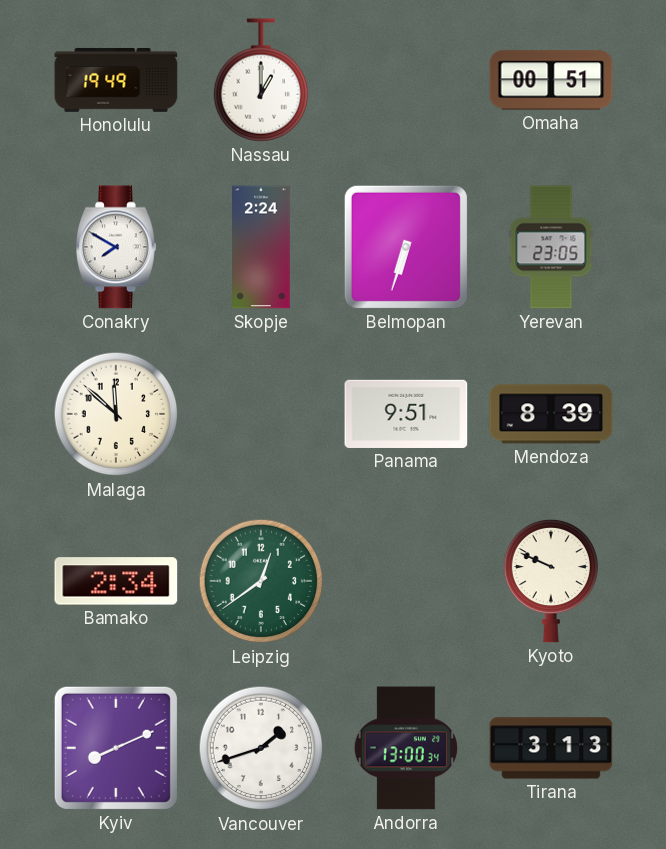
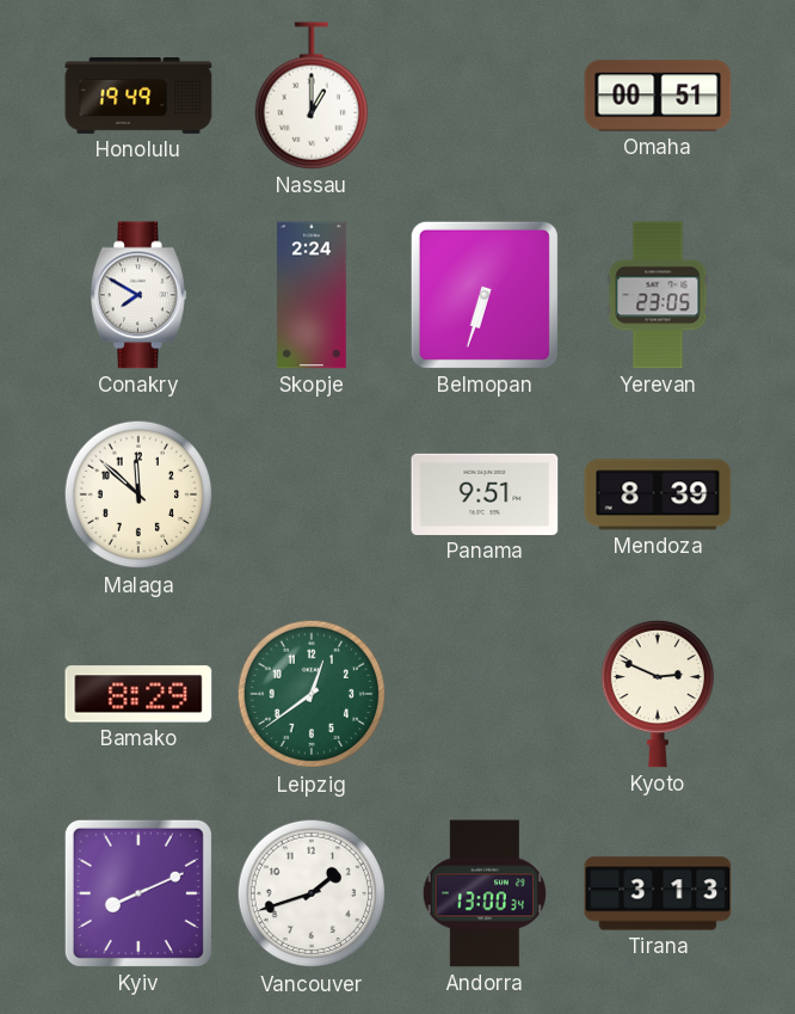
Bamako: 2:34 -> 8:29 (138, 694)
Kyoto: 9:49 -> 2:49 (657, 694)
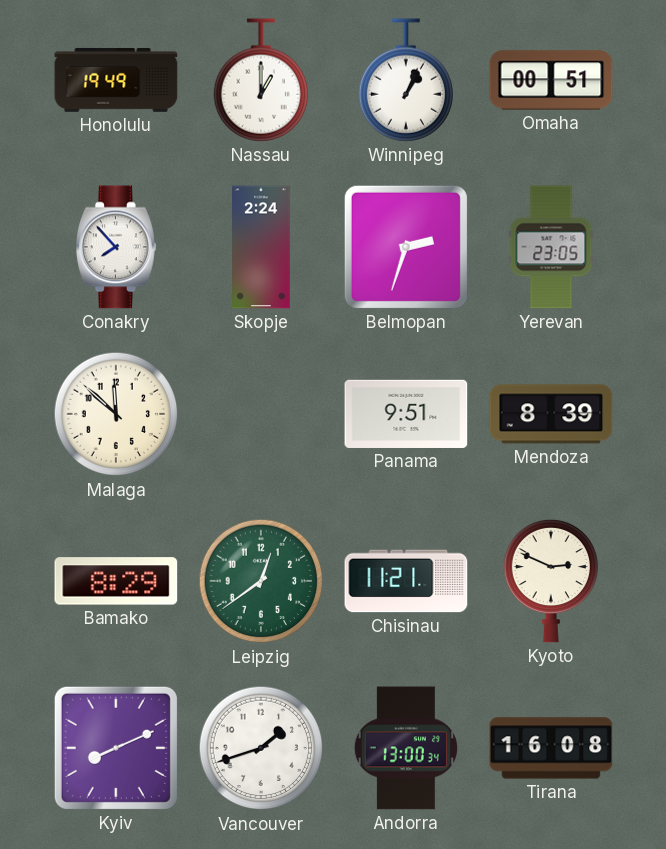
Winnipeg: none -> 1:04 (405, 80)
Conakry: 7:50 -> 7:53 (117, 247)
Belmopan: 6:33 -> 2:33 (406, 247)
Chisinau: none -> 11:21 (406, 581)
Tirana: 3:13 -> 16:08 (551, 748)
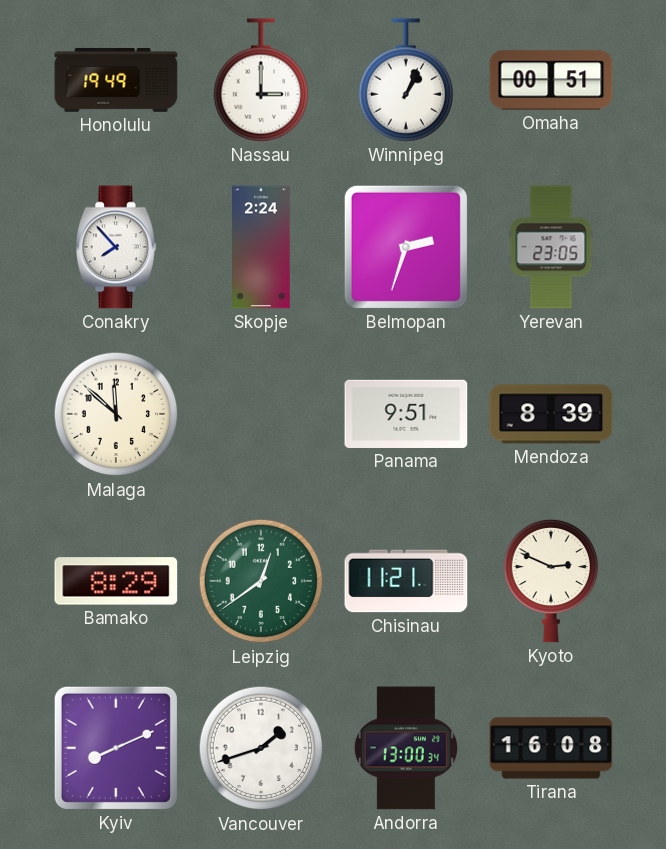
Nassau: 1:00 -> 3:00 (260, 80)
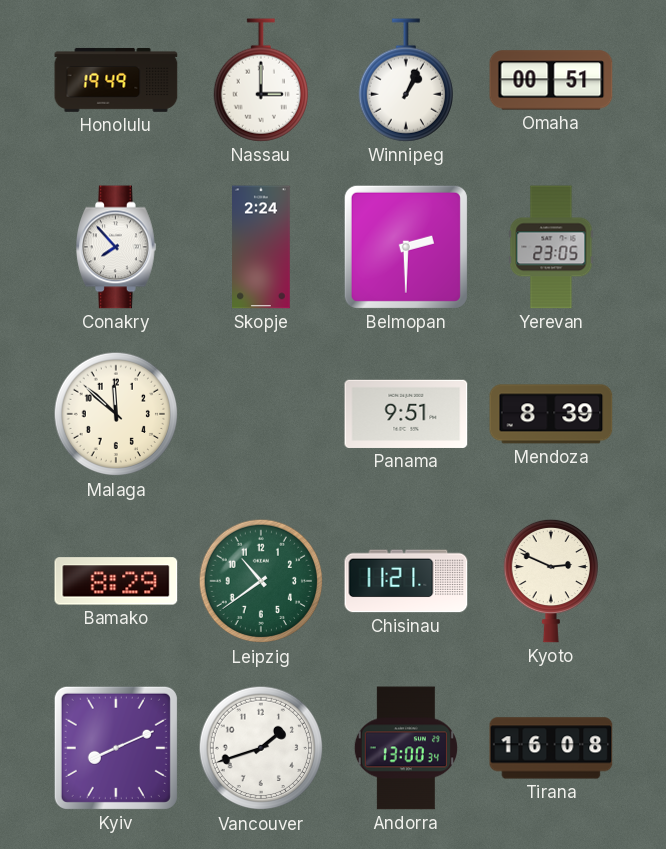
Belmopan: 2:33 -> 2:30 (406, 247)
Leipzig: 12:39 -> 10:39 (261, 581)
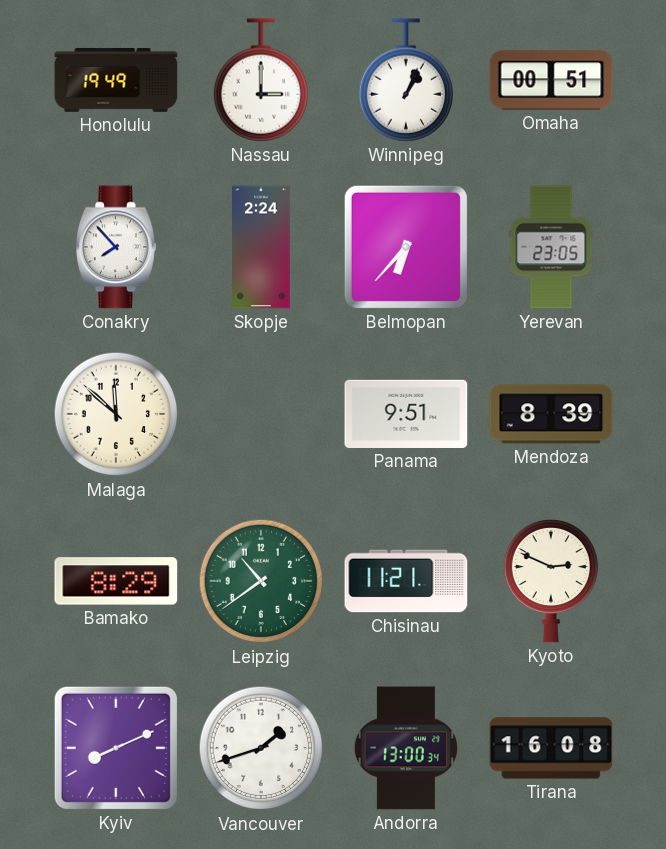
Belmopan: 2:30 -> 6:37 (406, 247)
